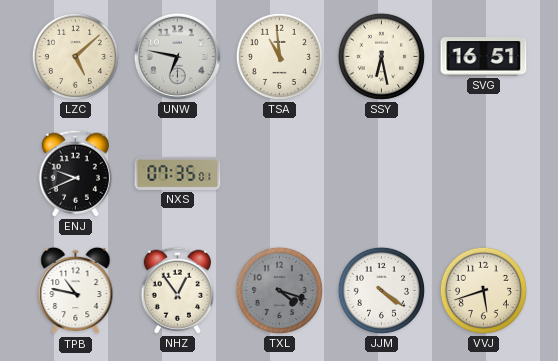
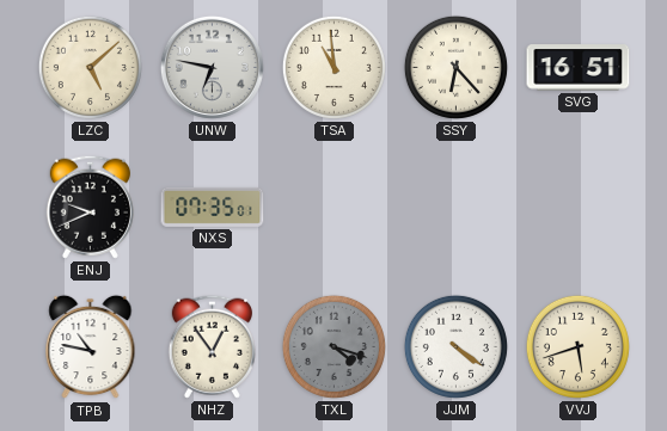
SSY: 6:28 -> 6:23 (455, 67)
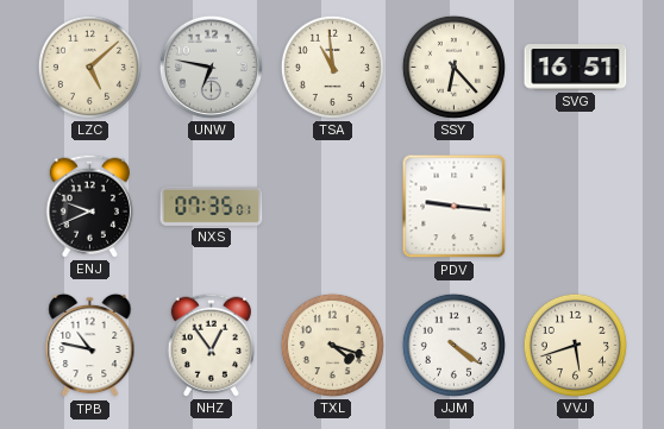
PDV: none -> 9:16 (455, 207)
TXL dial: grey -> cream (332, 345)
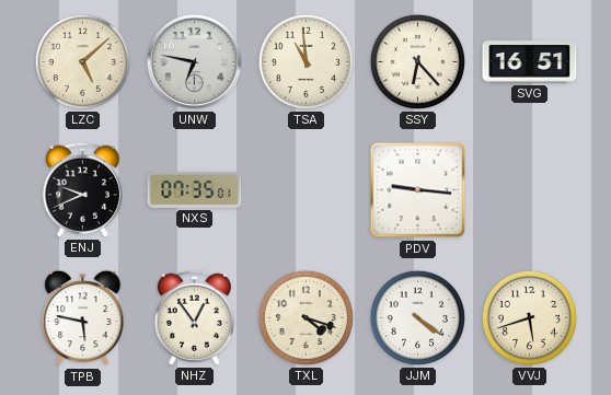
TPB: 10:47 -> 5:47 (83, 318)
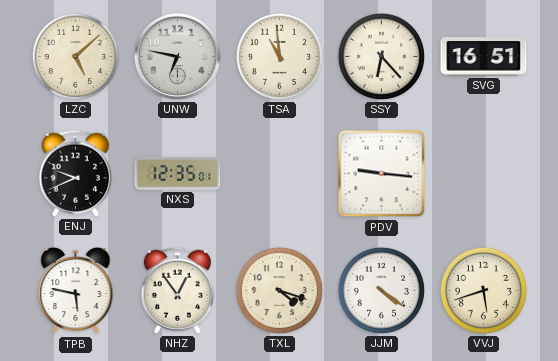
NXS: 07:35 -> 12:35 (178, 173)
